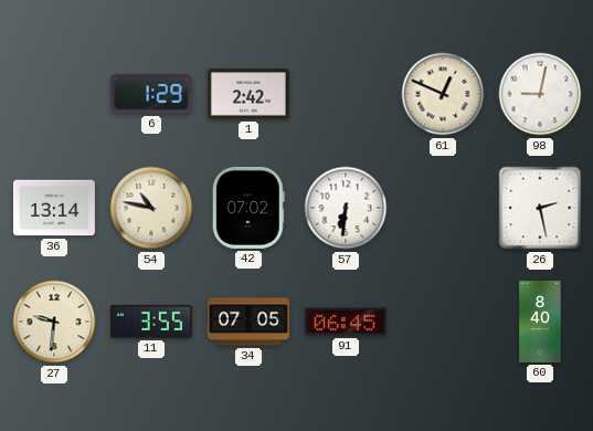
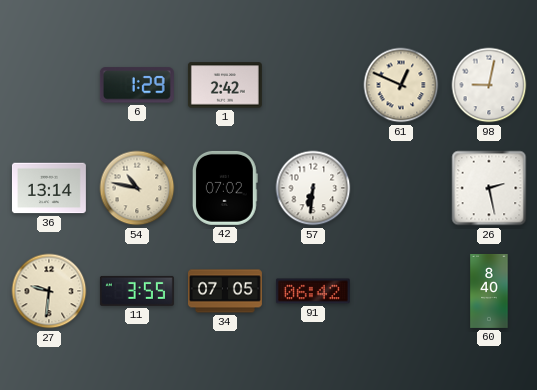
91: 06:45 -> 06:42 (313, 291)
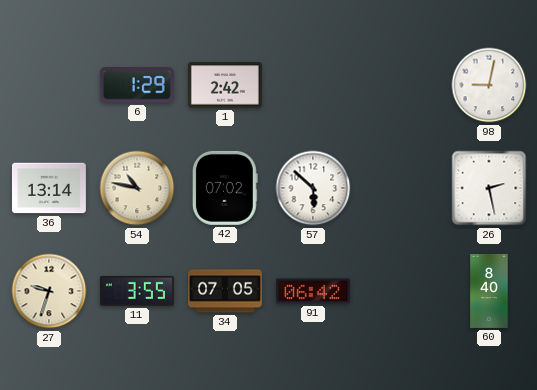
61: 12:49 -> none (401, 85)
57: 6:31 -> 5:52 (313, 188)
27: 9:31 -> 9:33 (49, 291)
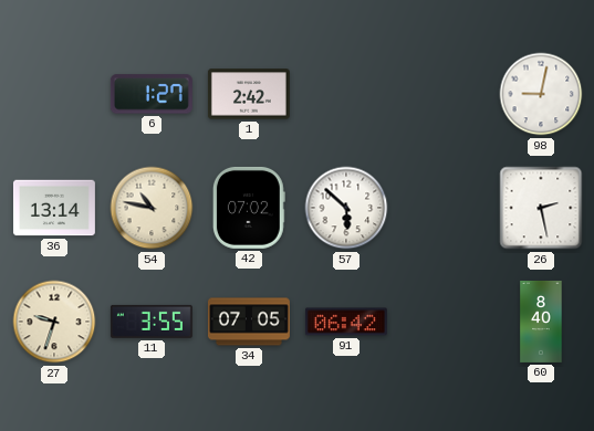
6: 1:29 -> 1:27 (152, 94)
